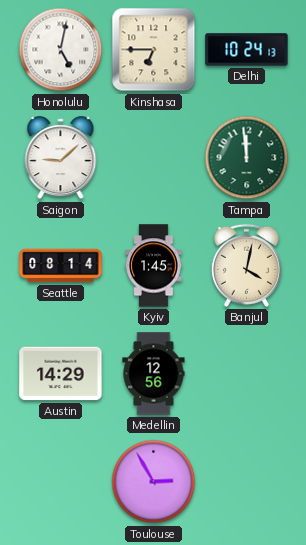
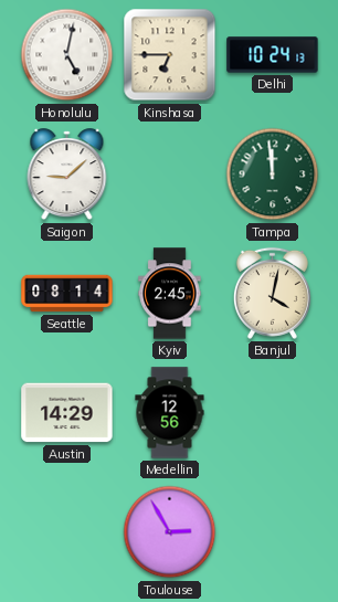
Kyiv: 1:45 -> 2:45 (170, 294)
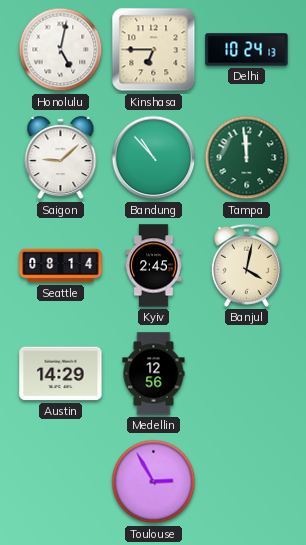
Bandung: none -> 10:53 (154, 158)
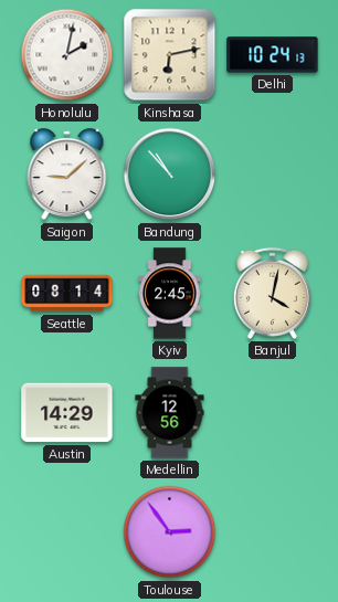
Honolulu: 5:02 -> 2:02 (67, 55)
Kinshasa: 6:45 -> 6:13 (170, 55)
Tampa: 11:59 -> none (247, 158)
Toulouse: 2:55 -> 2:54 (170, 532)
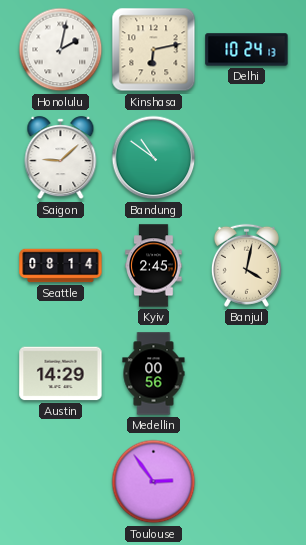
Bandung: 10:53 -> 10:51 (154, 158)
Medellin: 12:56 -> 00:56 (154, 374)
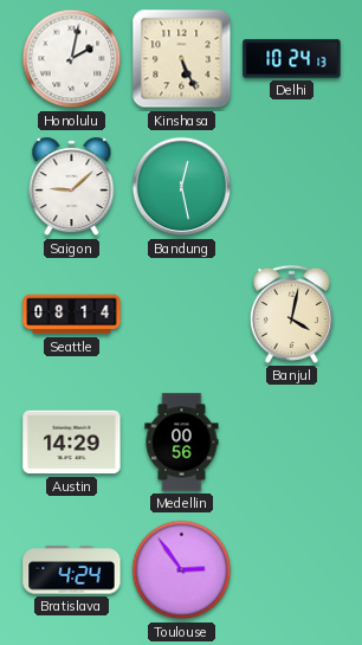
Kinshasa: 6:13 -> 5:26 (182, 59)
Bandung: 10:51 -> 12:28 (182, 187)
Kyiv: 2:45 -> none (154, 266)
Bratislava: none -> 4:24 (72, 570)
